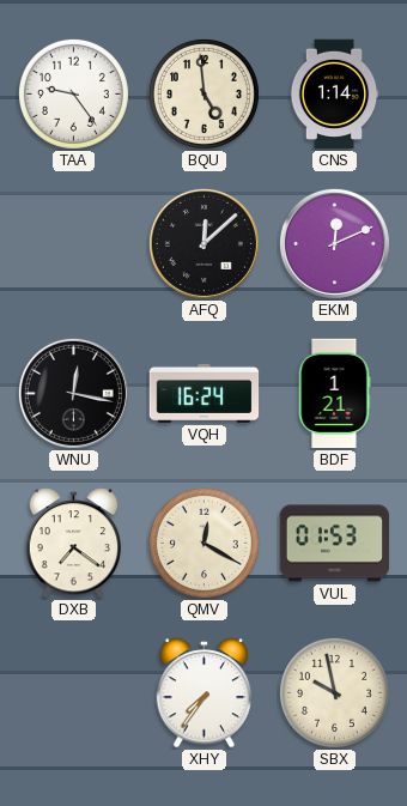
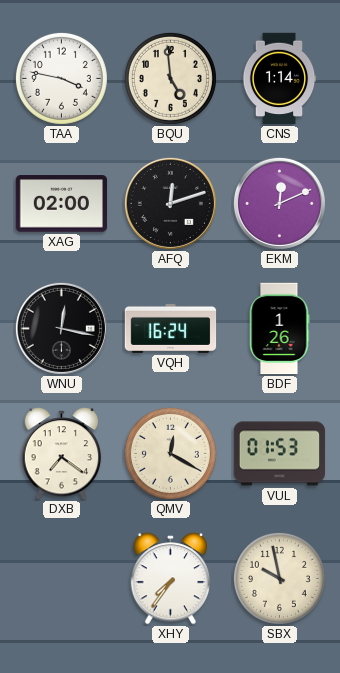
TAA: 9:24 -> 3:47 (61, 78)
XAG: none -> 02:00 (62, 204)
AFQ: 12:08 -> 12:12 (170, 203)
BDF: 1:21 -> 1:26 (279, 329)
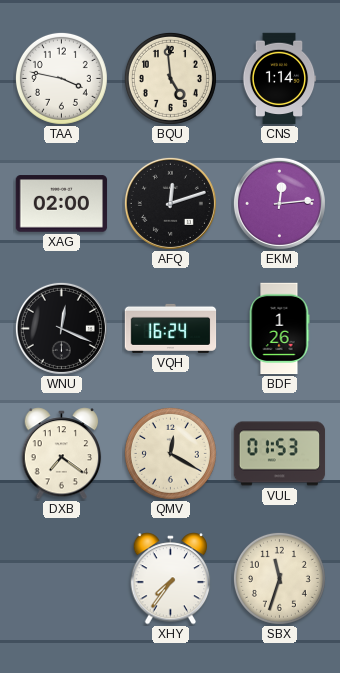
EKM: 12:11 -> 12:14 (279, 203)
WNU: 12:17 -> 12:19 (61, 328)
SBX: 9:58 -> 11:33 (279, 578)
